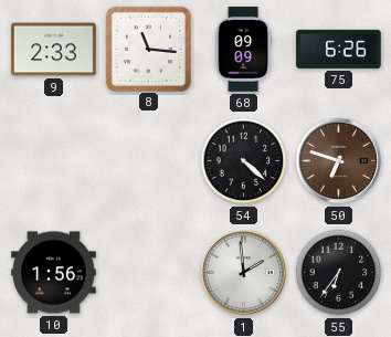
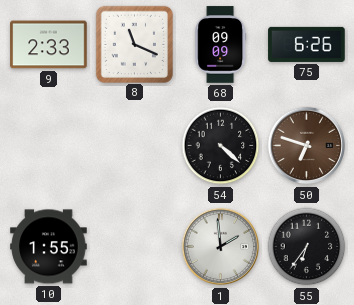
8: 11:16 -> 11:19 (134, 44)
10: 1:56 -> 1:55 (49, 247)
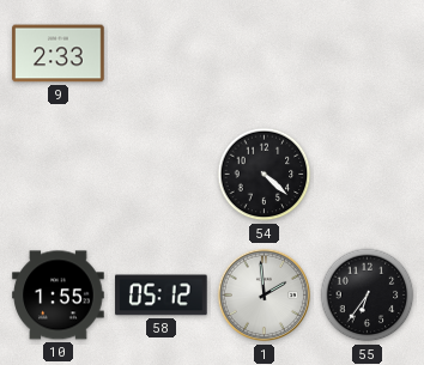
8: 11:19 -> none (134, 44)
68: 09:09 -> none (221, 45)
75: 6:26 -> none (307, 44)
50: 6:48 -> none (307, 146)
58: none -> 05:12 (162, 296)
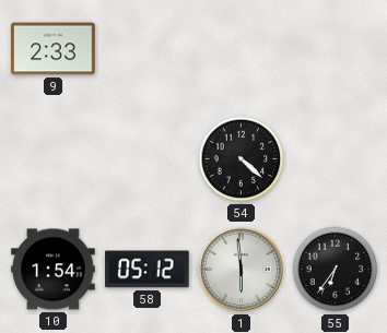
10: 1:55 -> 1:54 (54, 270)
1: 1:59 -> 5:59 (242, 270)
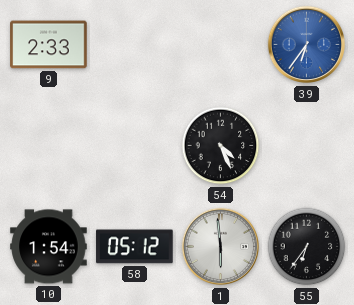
39: none -> 6:36 (307, 45)
54: 4:22 -> 4:26 (221, 146)
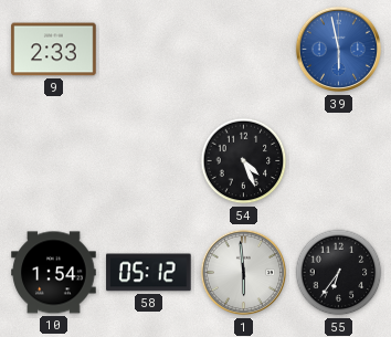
39: 6:36 -> 5:58 (339, 50)
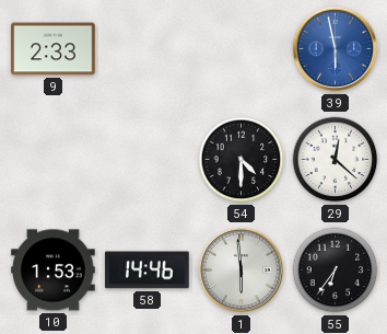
54: 4:26 -> 4:30 (242, 160)
29: none -> 12:22 (336, 160)
10: 1:54 -> 1:53 (54, 270)
58: 05:12 -> 14:46 (148, 270)
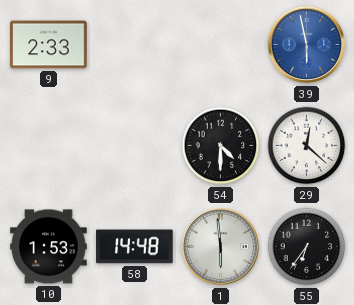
58: 14:46 -> 14:48 (135, 247)
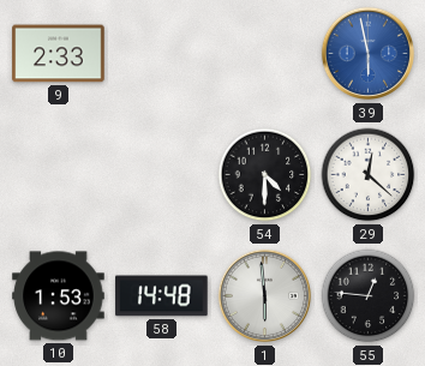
55: 6:36 -> 12:46 (369, 296)
